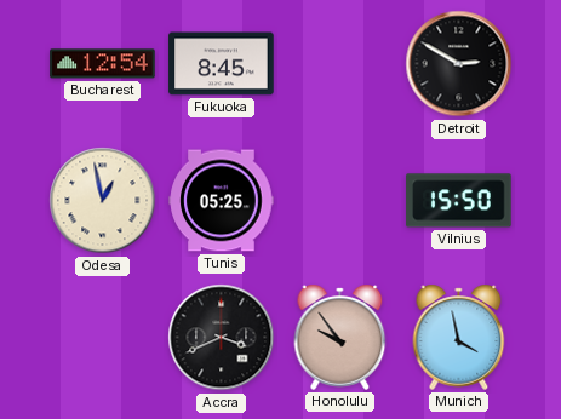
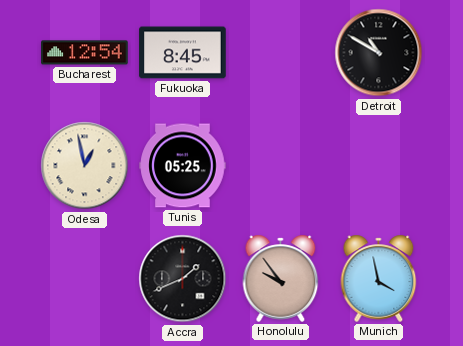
Detroit: 2:50 -> 10:50 (379, 53)
Vilnius: 15:50 -> none (459, 201)
Accra: 3:41 -> 1:41 (183, 279)
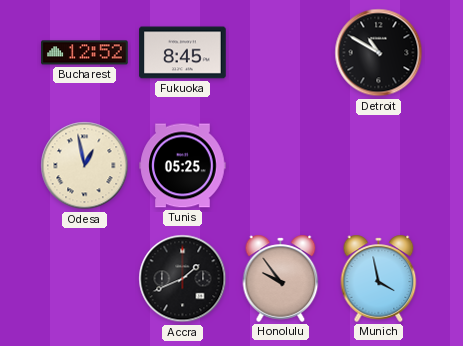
Bucharest: 12:54 -> 12:52 (85, 53)
